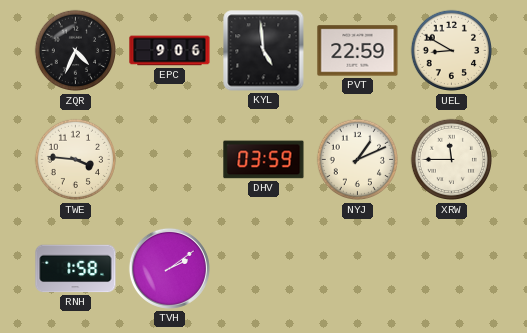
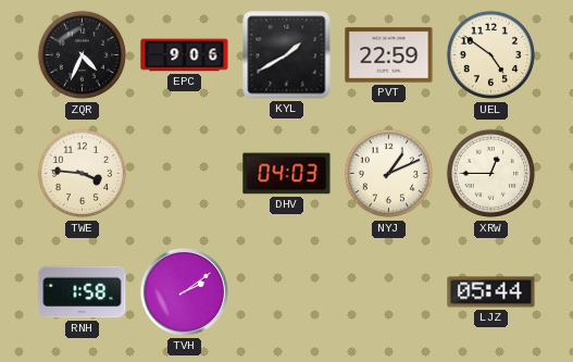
KYL: 4:59 -> 1:40 (287, 55)
UEL: 8:50 -> 4:51 (491, 55)
DHV: 03:59 -> 04:03 (287, 174)
XRW: 11:45 -> 12:45 (491, 174)
LJZ: none -> 05:44 (491, 292)
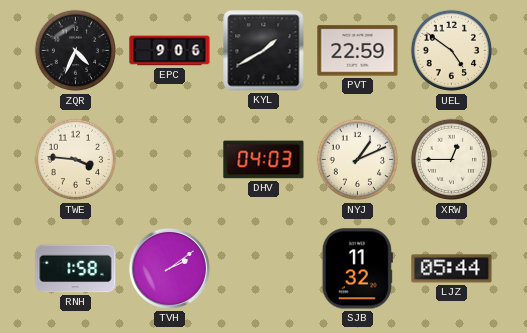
SJB: none -> 11:32 (357, 269)
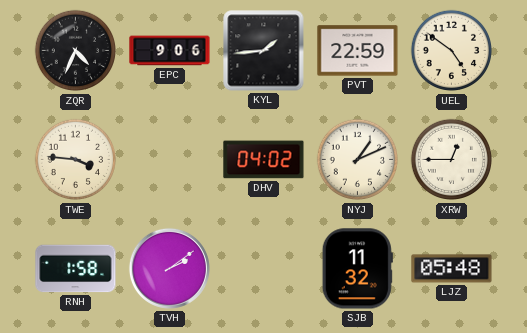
KYL: 1:40 -> 1:44 (264, 51)
DHV: 04:03 -> 04:02 (264, 160)
LJZ: 05:44 -> 05:48 (452, 269)
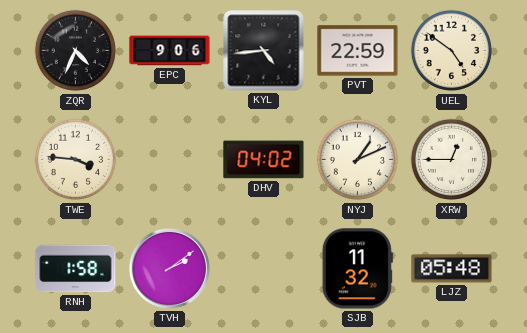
KYL: 1:44 -> 4:44 (264, 51)
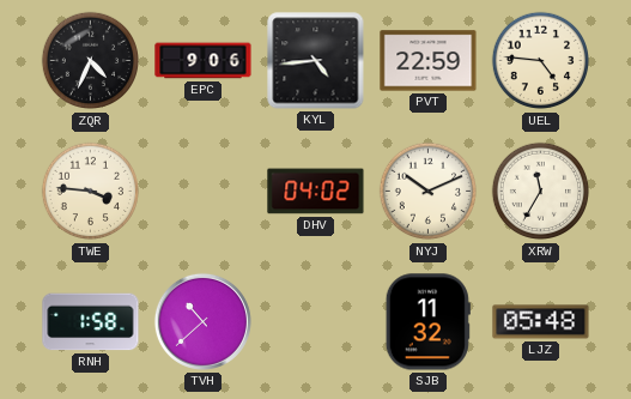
UEL: 4:51 -> 4:46 (541, 61)
NYJ: 1:11 -> 10:11 (429, 192)
XRW: 12:45 -> 11:35 (541, 192)
TVH: 2:09 -> 10:38 (202, 321)
